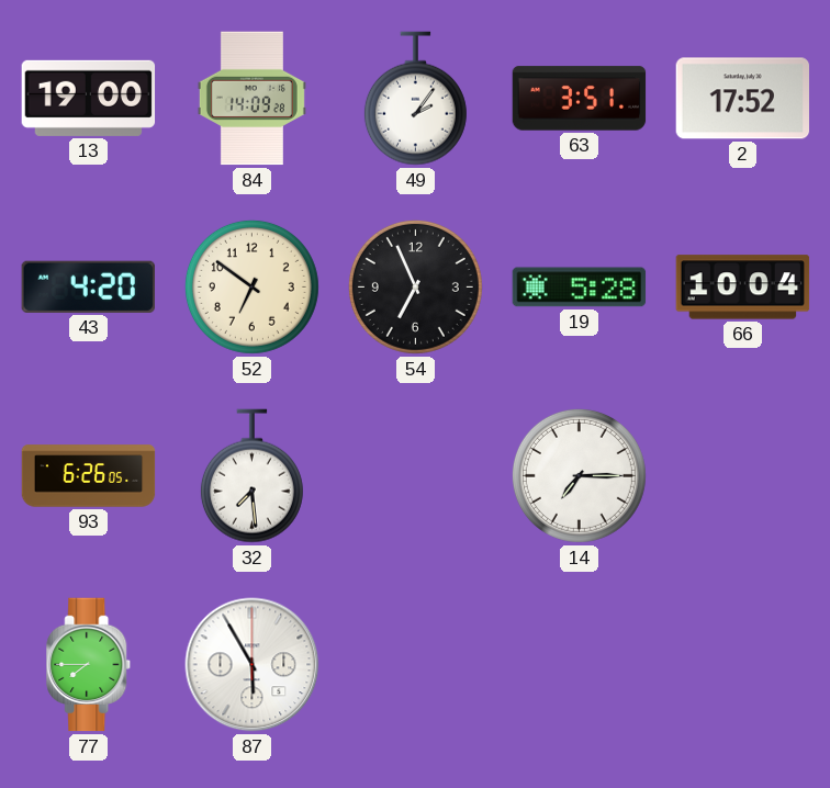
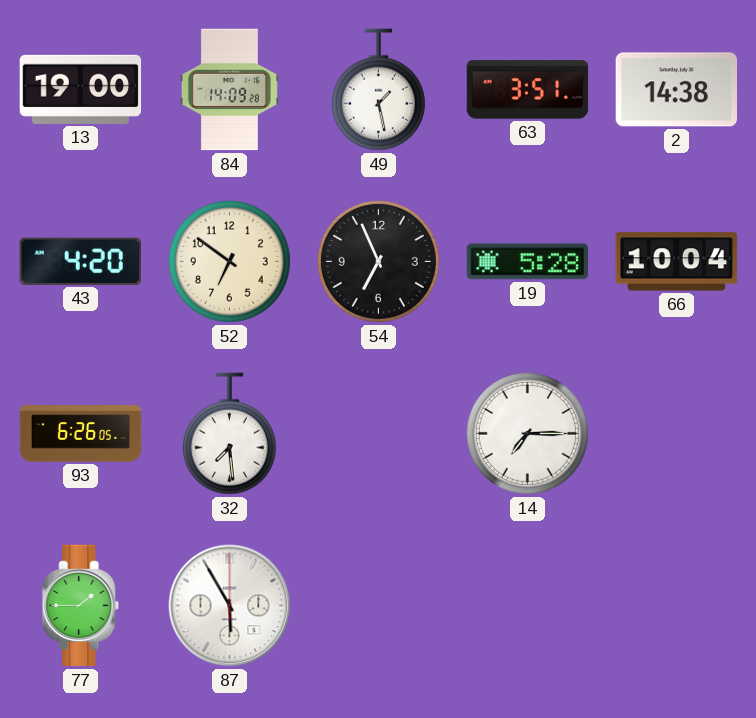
49: 2:06 -> 1:28 (378, 90)
2: 17:52 -> 14:38 (676, 90)
77: 7:45 -> 1:45 (81, 606)
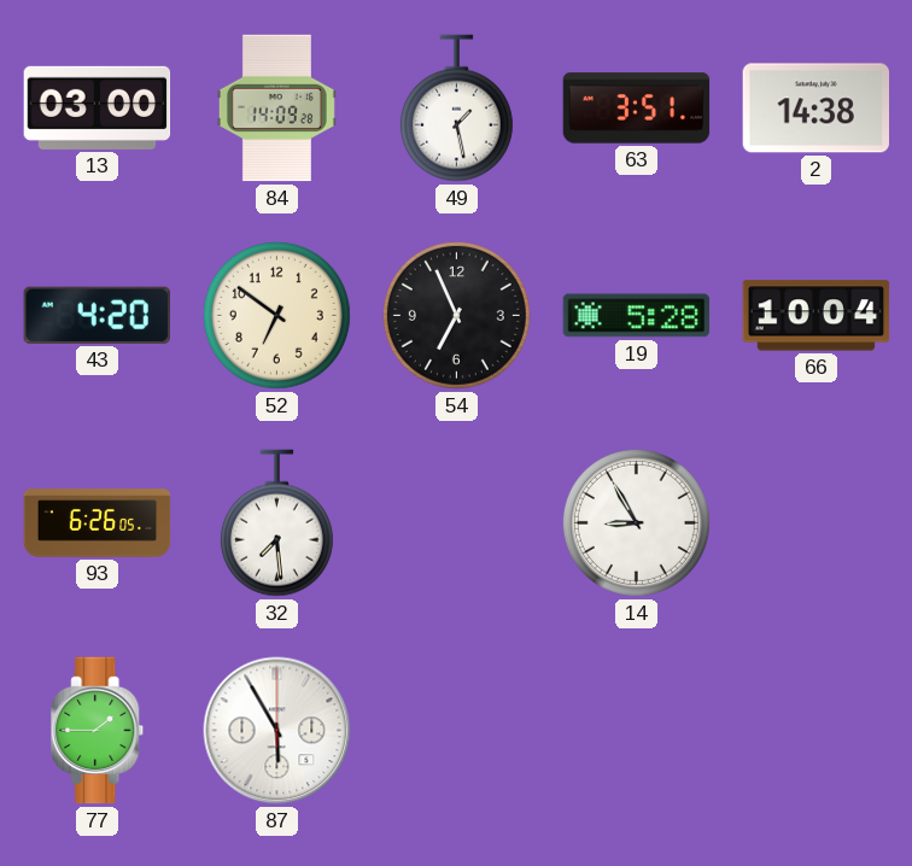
13: 19:00 -> 03:00 (98, 107)
14: 7:15 -> 8:55 (636, 522)
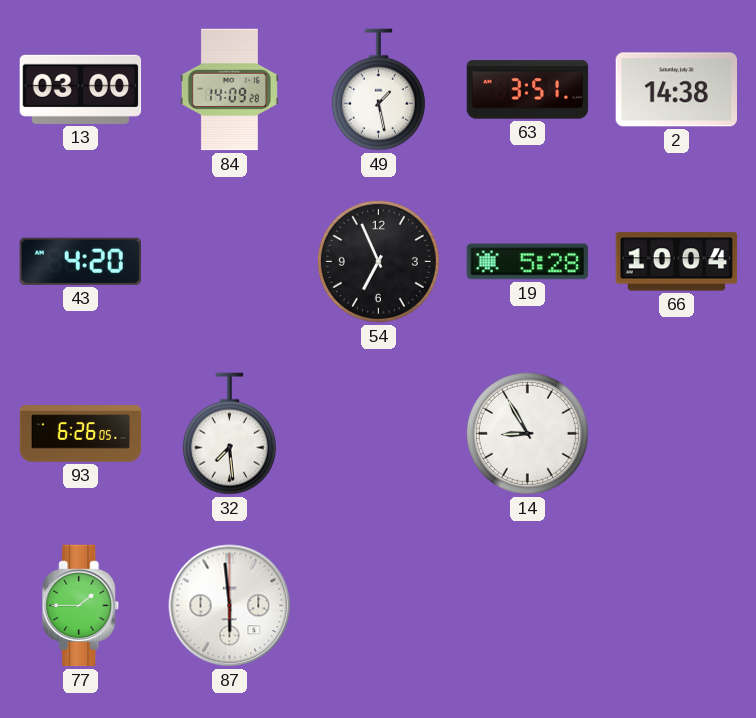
52: 6:51 -> none (276, 315)
87: 5:55 -> 5:59 (230, 606)
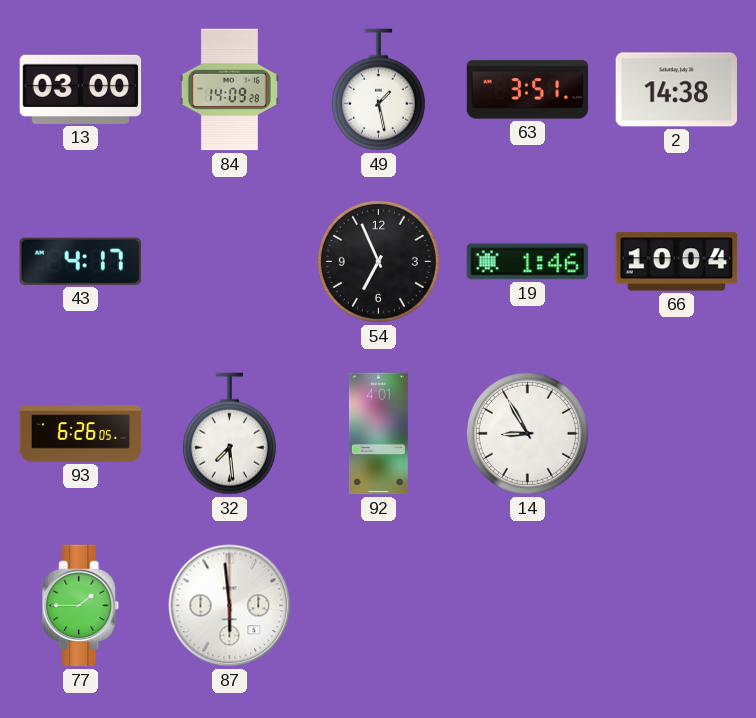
43: 4:20 -> 4:17 (80, 261)
19: 5:28 -> 1:46 (528, 262)
92: none -> 4:01 (378, 434)
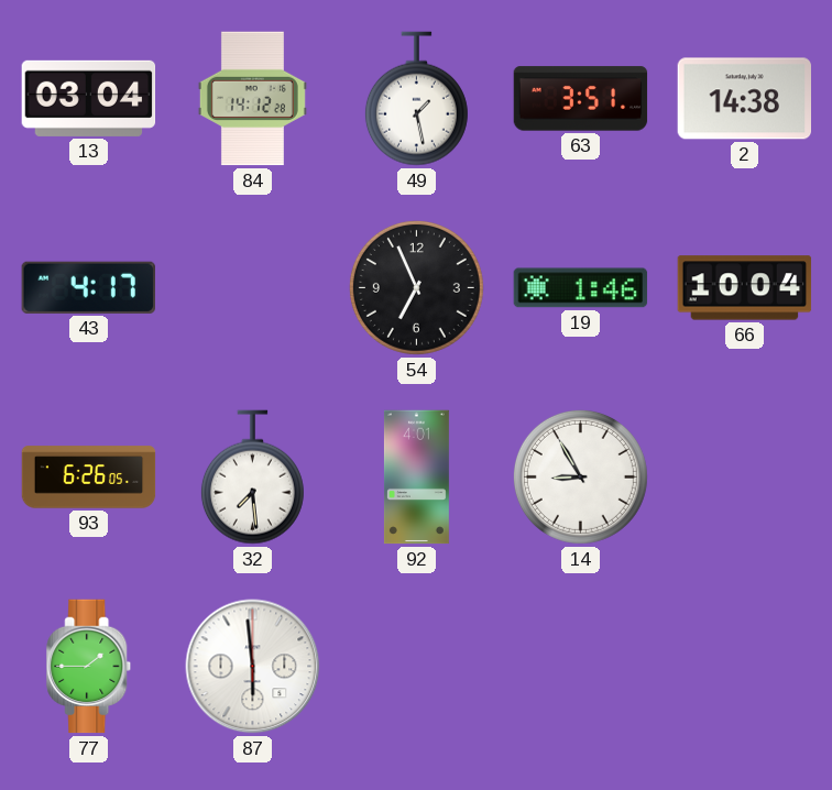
13: 03:00 -> 03:04 (89, 98)
84: 14:09 -> 14:12 (252, 99)
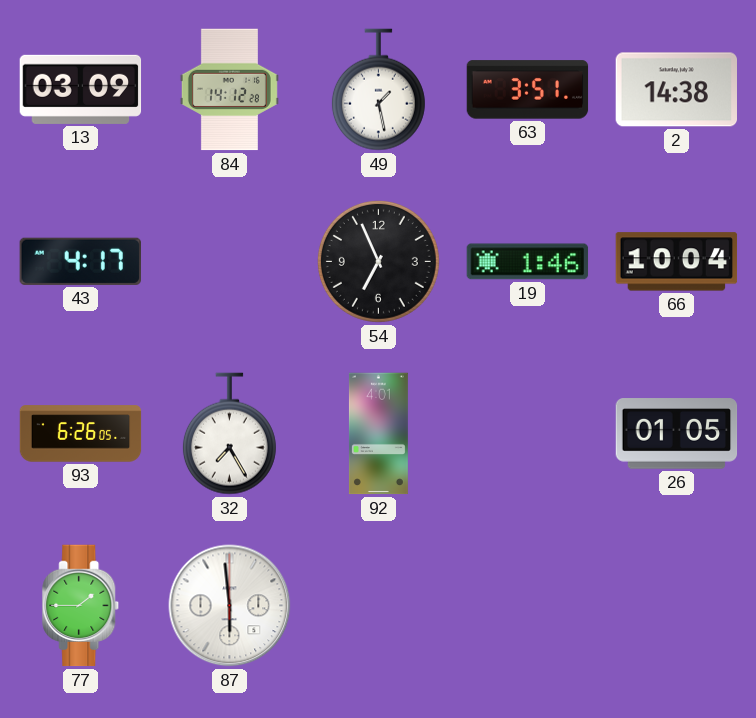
13: 03:04 -> 03:09 (81, 89)
32: 7:29 -> 7:25 (229, 434)
14: 8:55 -> none (580, 476)
26: none -> 01:05 (677, 434)
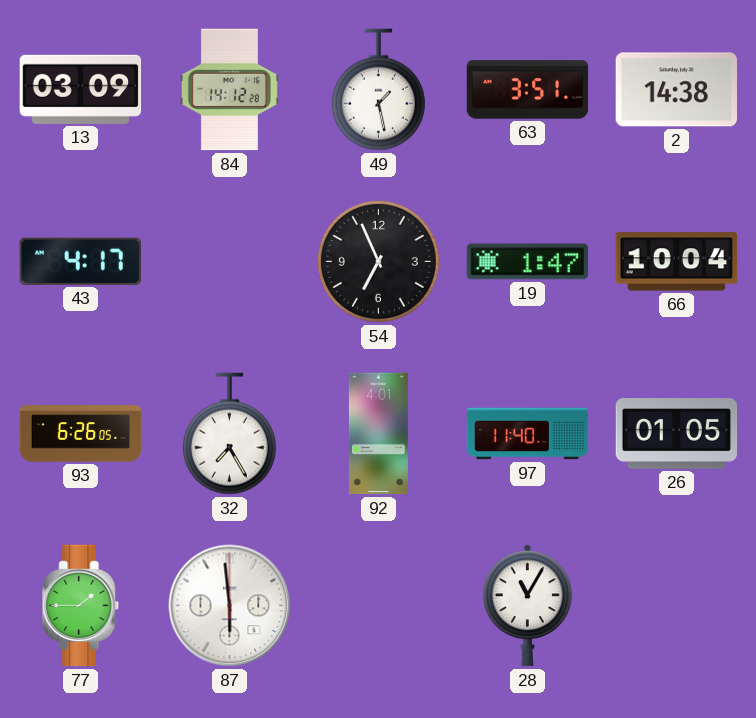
19: 1:46 -> 1:47 (528, 262)
97: none -> 11:40 (528, 434)
28: none -> 11:05 (527, 606)
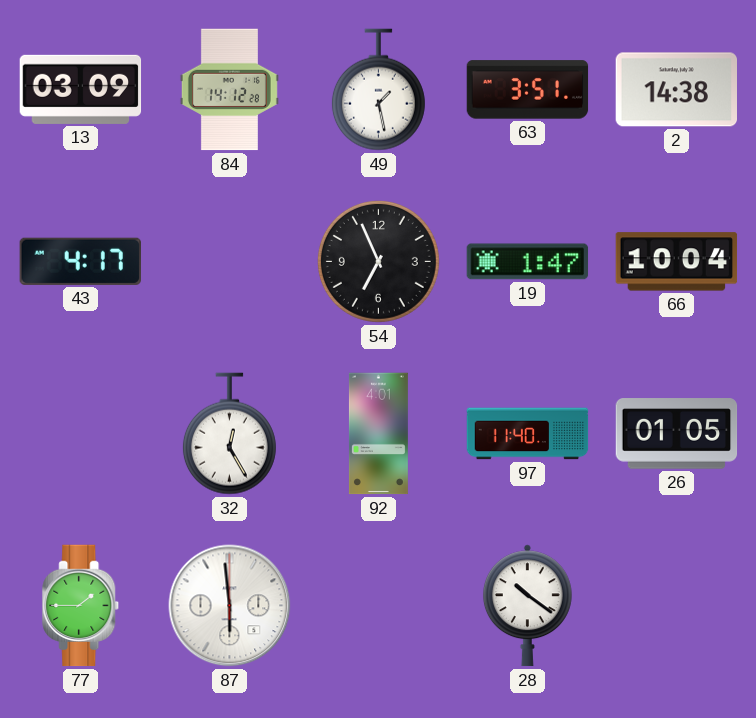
93: 6:26 -> none (81, 434)
32: 7:25 -> 12:25 (229, 434)
28: 11:05 -> 10:21 (527, 606)
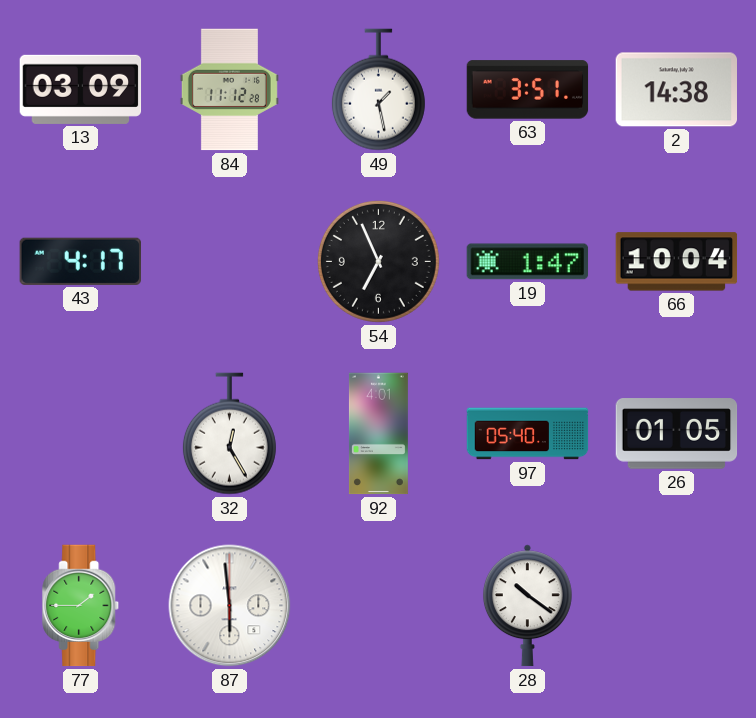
84: 14:12 -> 11:12 (229, 90)
97: 11:40 -> 05:40 (528, 434)
